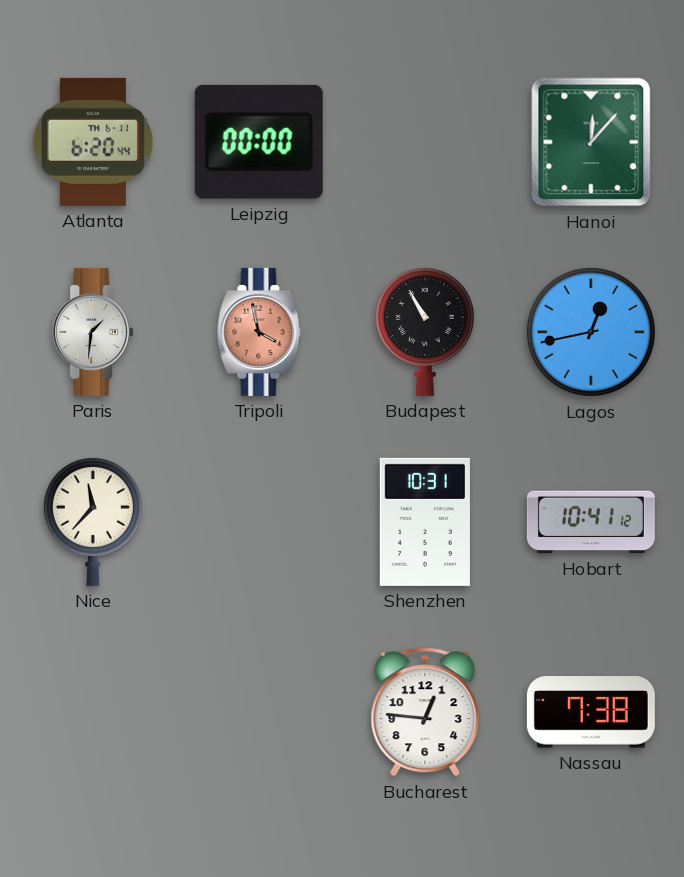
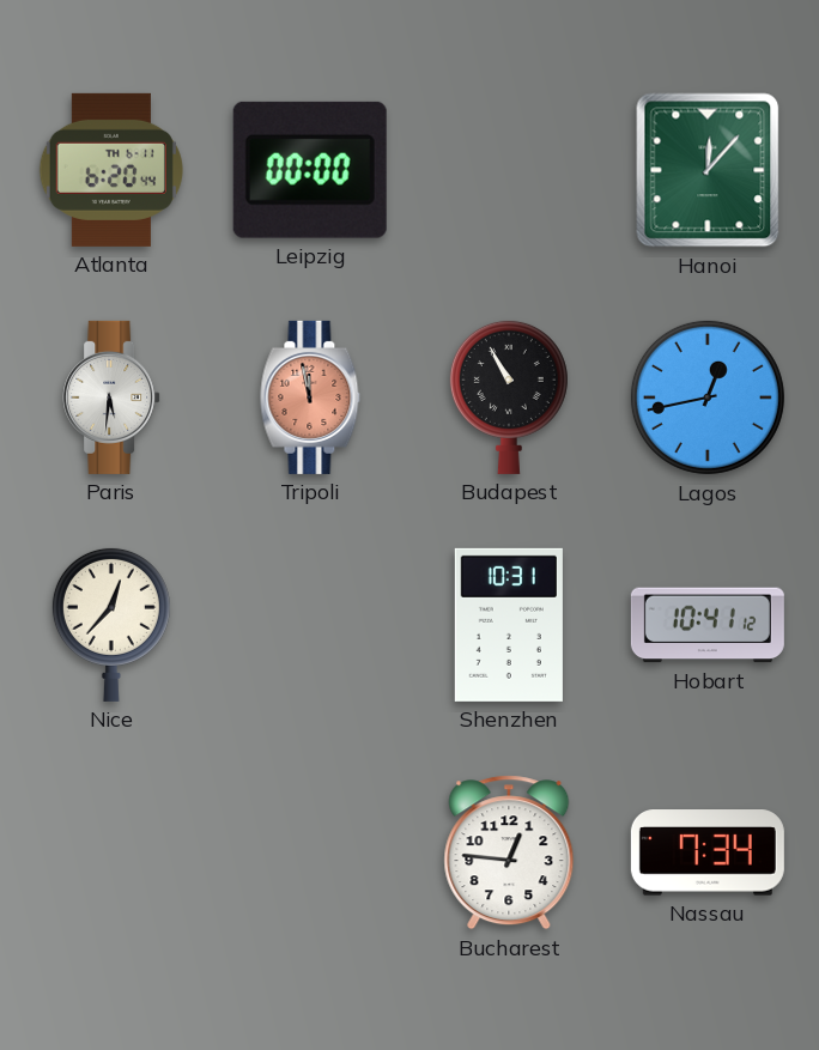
Paris: 1:31 -> 5:31 (111, 397)
Tripoli: 3:58 -> 11:58 (310, 397)
Nice: 11:37 -> 12:37 (111, 624)
Nassau: 7:38 -> 7:34 (708, 852)
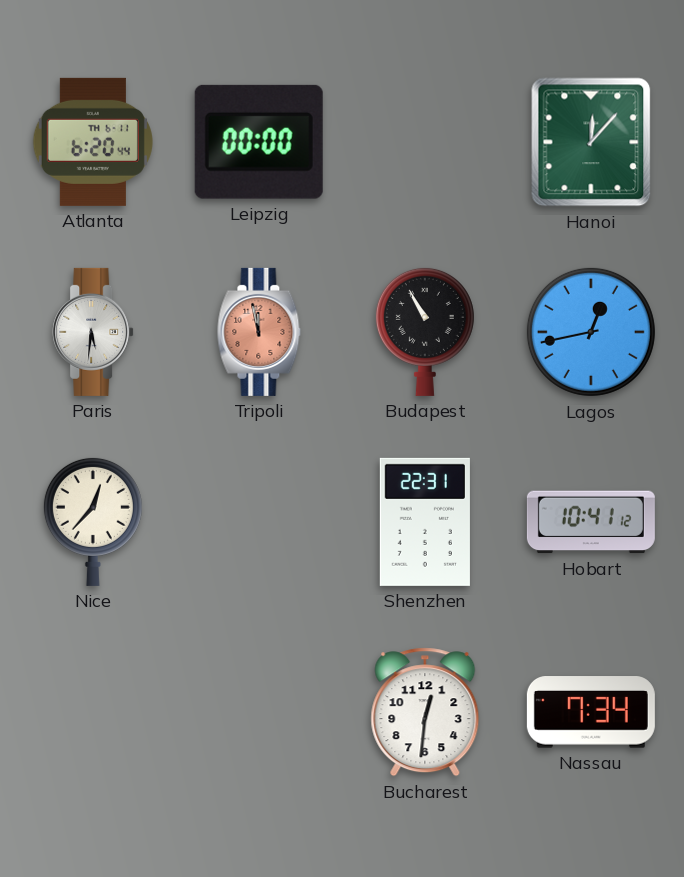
Shenzhen: 10:31 -> 22:31 (425, 522)
Bucharest: 12:46 -> 12:31 (425, 712)
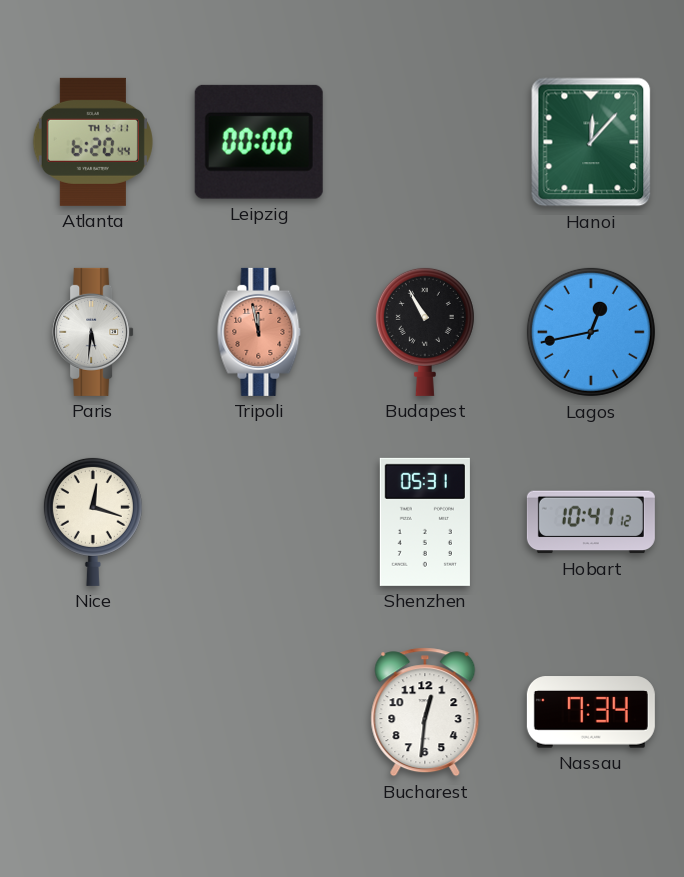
Nice: 12:37 -> 12:18 (93, 521)
Shenzhen: 22:31 -> 05:31 (425, 522)
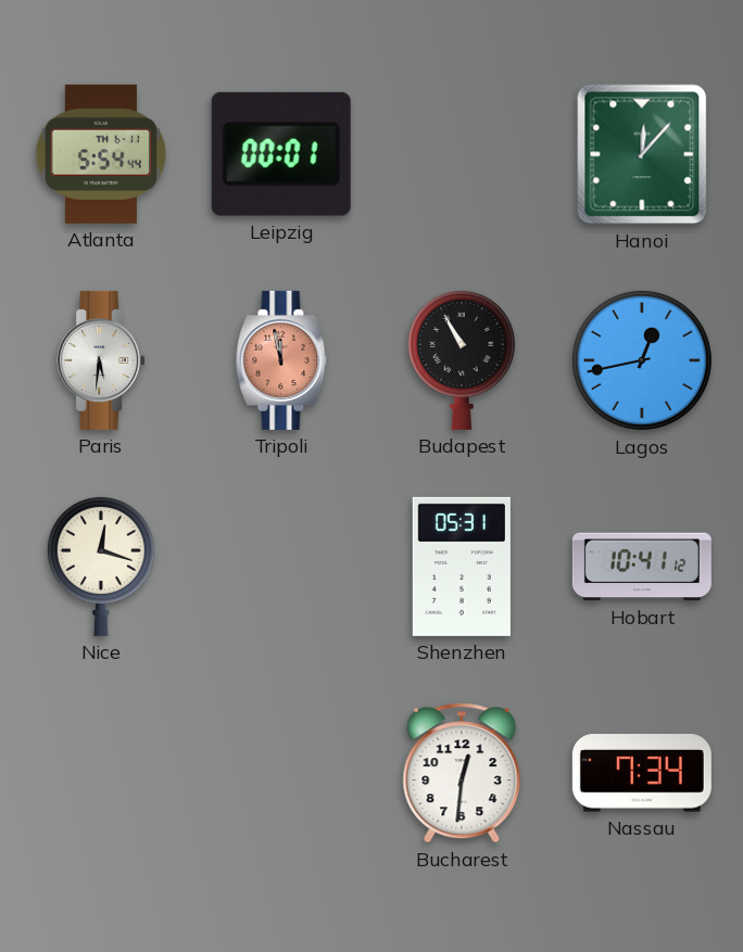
Atlanta: 6:20 -> 5:54 (101, 154)
Leipzig: 00:00 -> 00:01 (281, 154)
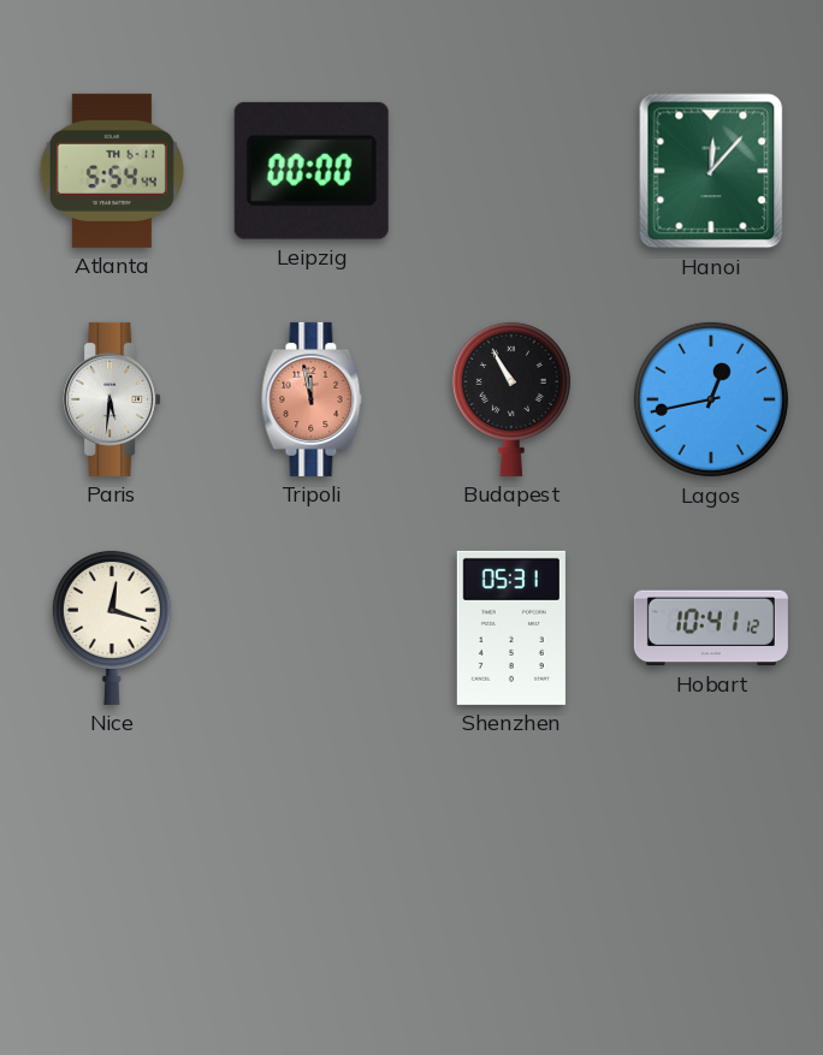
Leipzig: 00:01 -> 00:00 (312, 171)
Bucharest: 12:31 -> none (462, 773)
Nassau: 7:34 -> none (642, 773)
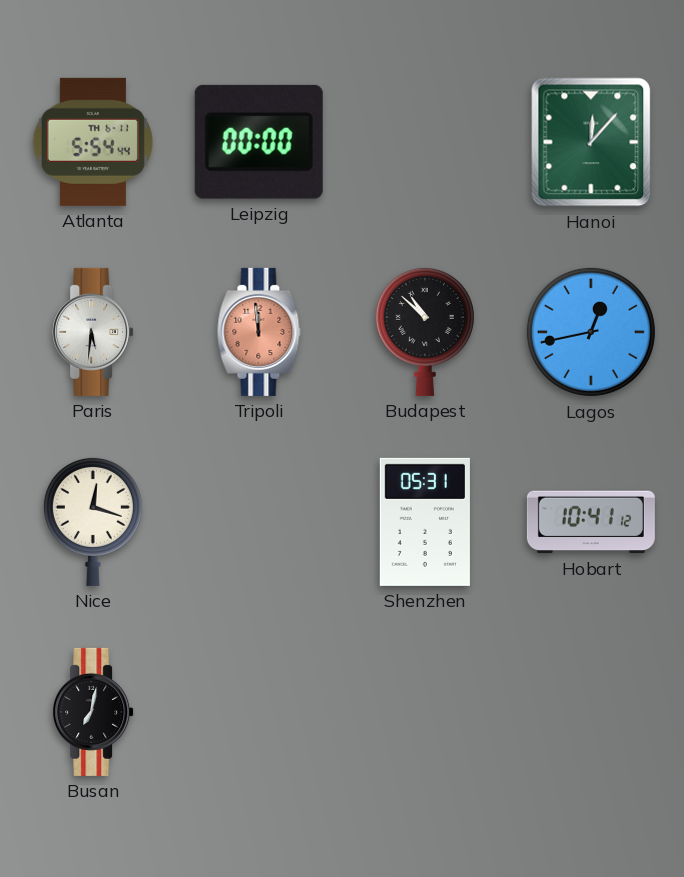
Tripoli: 11:58 -> 11:59 (259, 332)
Budapest: 10:55 -> 10:52 (425, 331)
Busan: none -> 7:02 (93, 712)
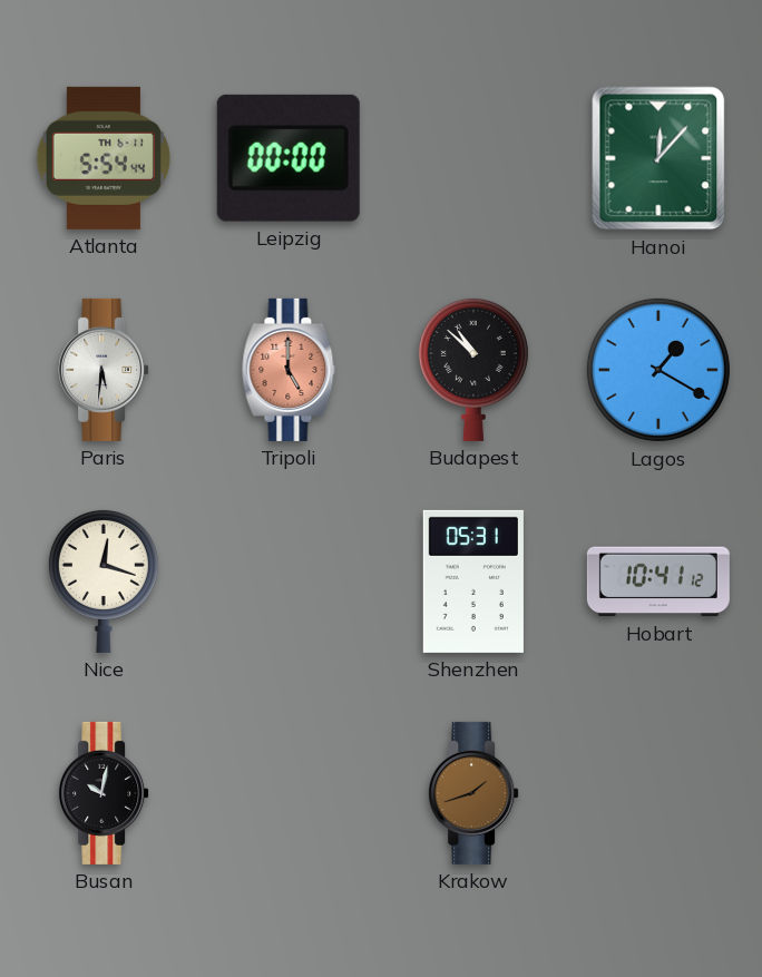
Tripoli: 11:59 -> 5:00 (289, 370)
Lagos: 12:43 -> 1:20 (658, 370)
Busan: 7:02 -> 10:02 (104, 793)
Krakow: none -> 1:42 (473, 793)
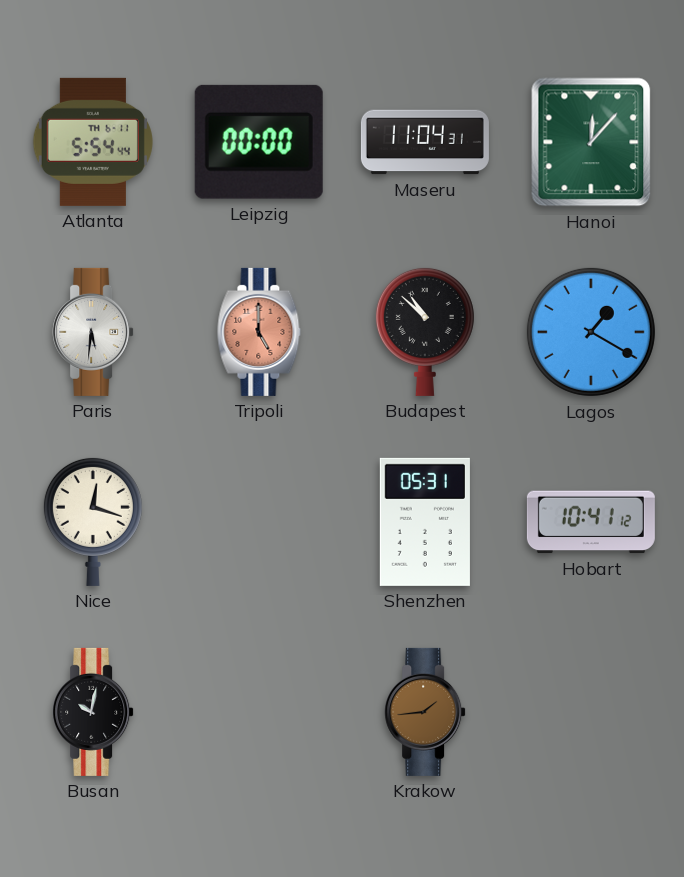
Maseru: none -> 11:04 (425, 142)
Krakow: 1:42 -> 1:44 (425, 712)
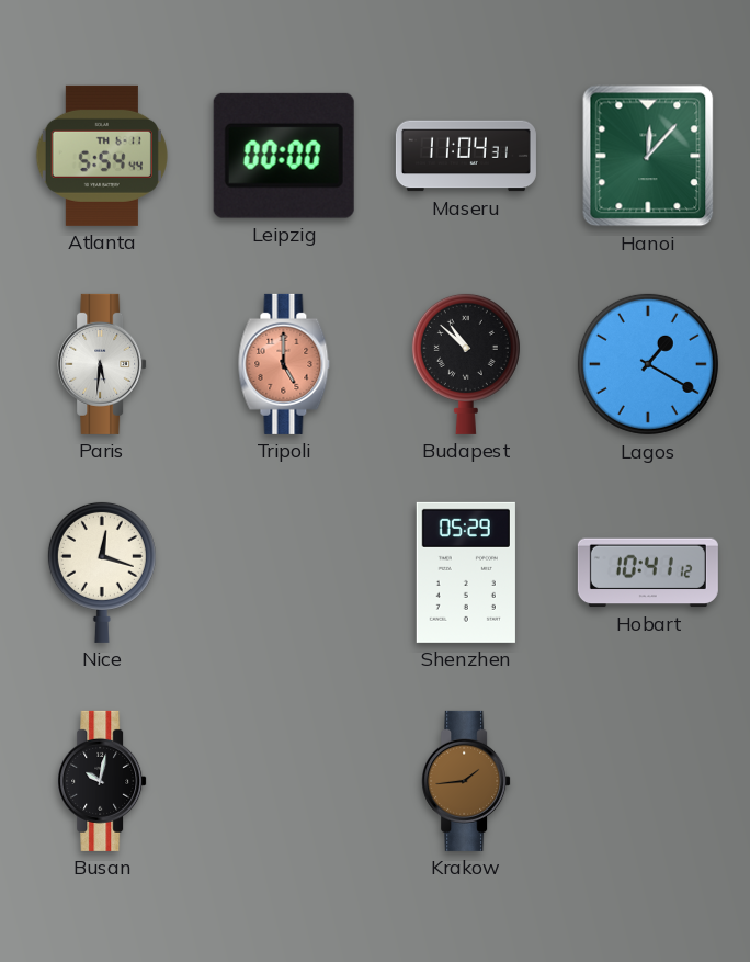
Shenzhen: 05:31 -> 05:29 (466, 573)
